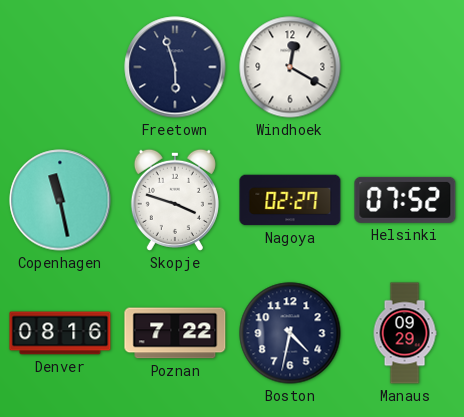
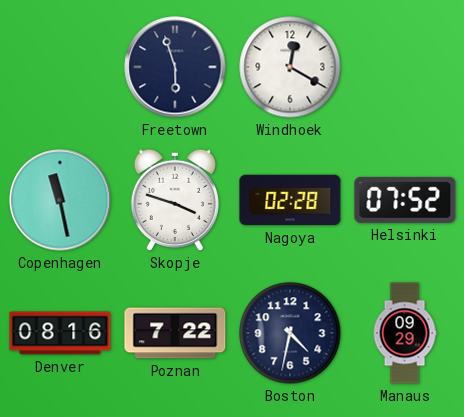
Nagoya: 02:27 -> 02:28 (290, 200)
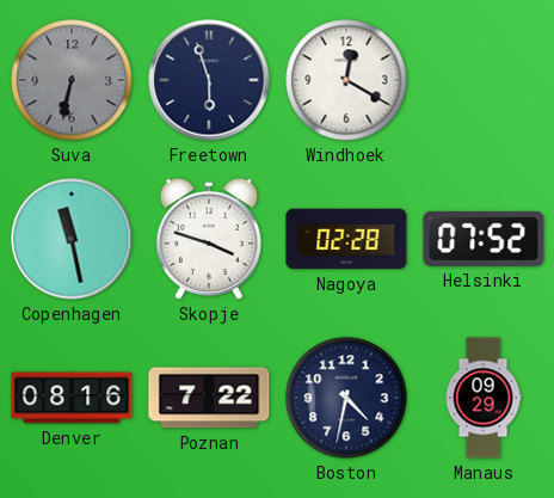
Suva: none -> 6:32 (72, 80)
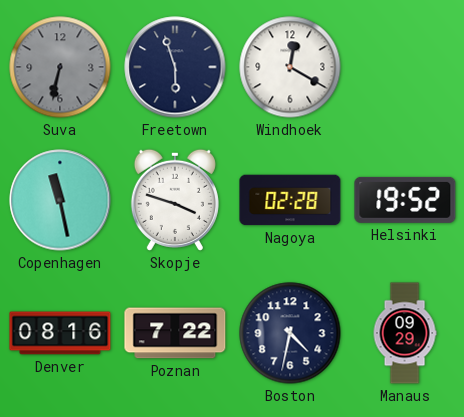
Helsinki: 07:52 -> 19:52 (405, 200)
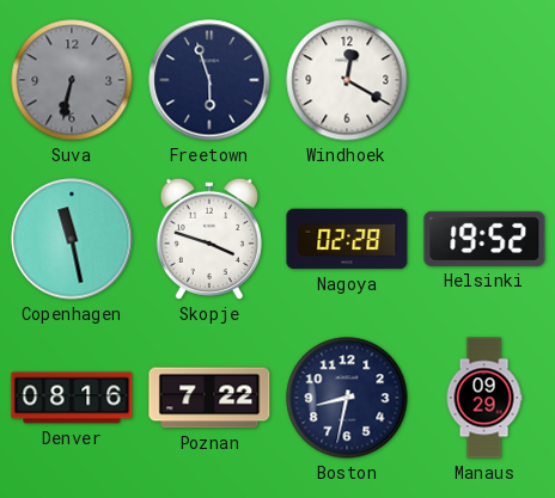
Boston: 4:32 -> 8:32 (347, 398)
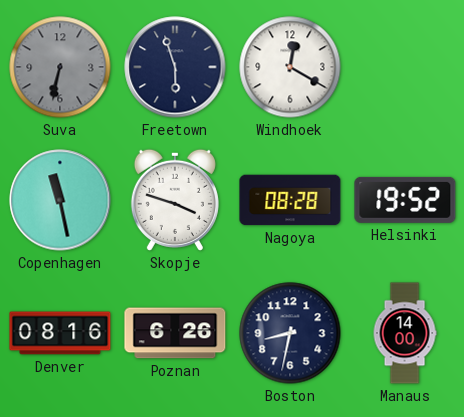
Nagoya: 02:28 -> 08:28 (290, 200)
Poznan: 7:22 -> 6:26 (175, 333)
Manaus: 09:29 -> 14:00 (405, 333)
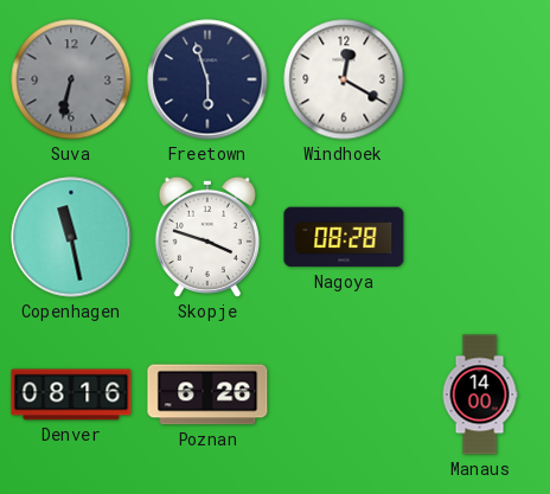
Helsinki: 19:52 -> none (405, 200)
Boston: 8:32 -> none (290, 333)
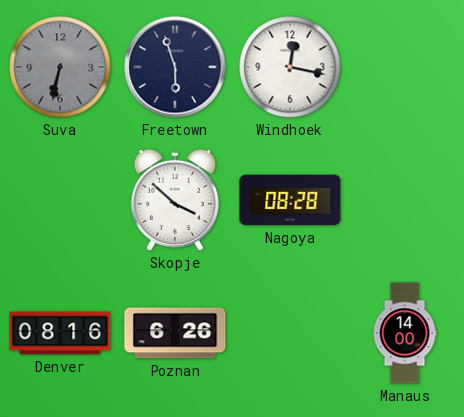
Windhoek: 12:20 -> 12:17 (290, 67)
Copenhagen: 11:28 -> none (71, 237)
Skopje: 3:48 -> 3:52 (175, 200)
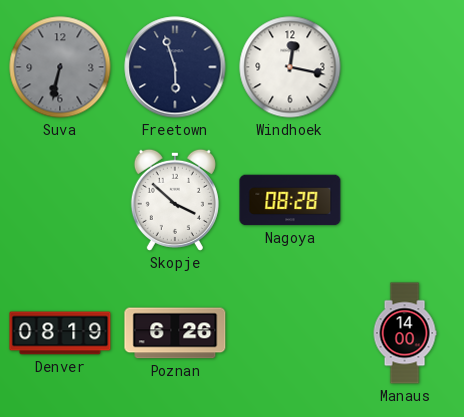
Denver: 08:16 -> 08:19 (60, 333)
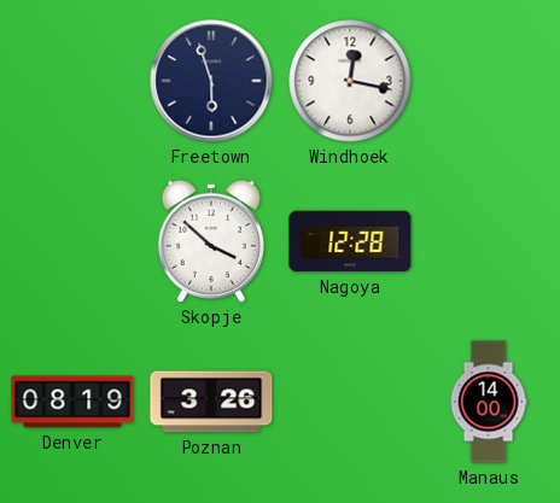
Suva: 6:32 -> none (60, 67)
Nagoya: 08:28 -> 12:28 (350, 241)
Poznan: 6:26 -> 3:26 (211, 402)
